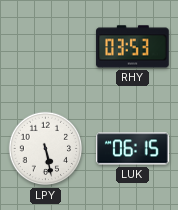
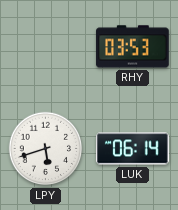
LPY: 5:28 -> 5:42 (46, 149)
LUK: 06:15 -> 06:14 (133, 149)
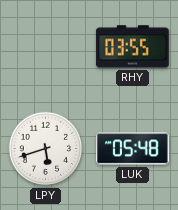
RHY: 03:53 -> 03:55 (133, 47)
LUK: 06:14 -> 05:48 (133, 149)
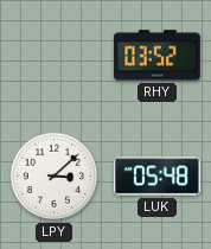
RHY: 03:55 -> 03:52 (158, 56)
LPY: 5:42 -> 3:08 (55, 177)
